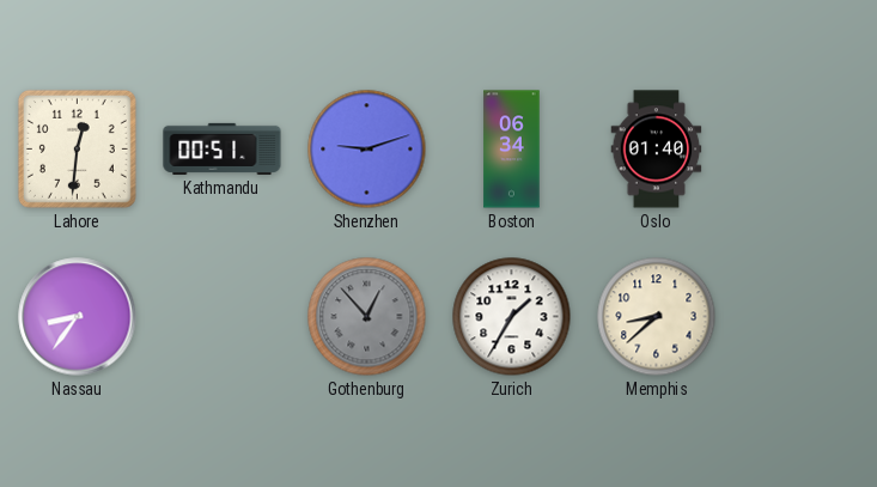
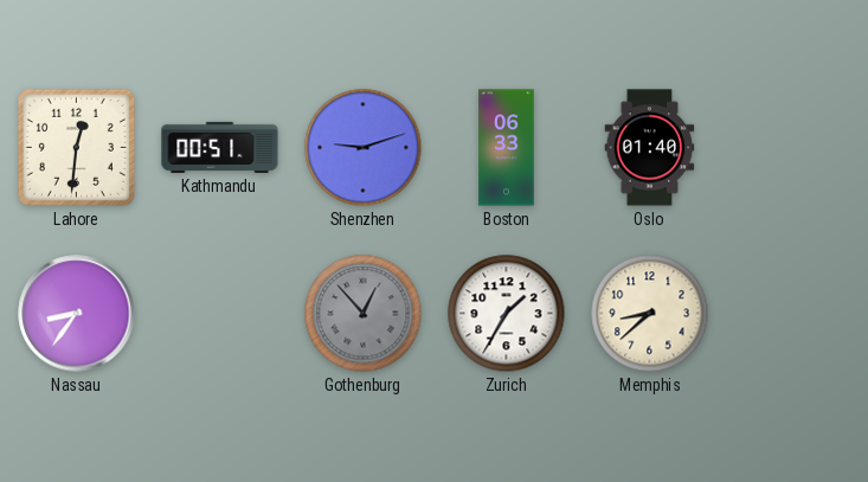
Boston: 06:34 -> 06:33 (507, 148)
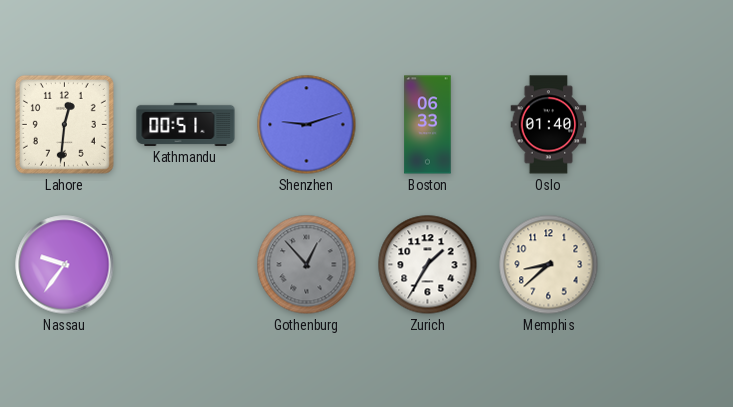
Nassau: 8:36 -> 9:36 (65, 265)
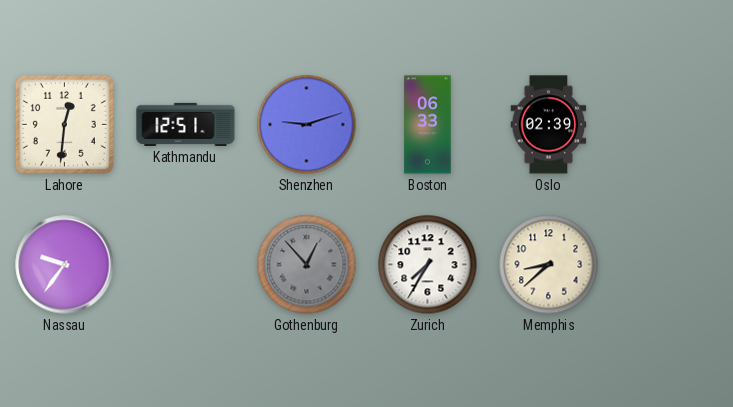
Kathmandu: 00:51 -> 12:51 (186, 124)
Oslo: 01:40 -> 02:39 (549, 125)
Zurich: 1:35 -> 7:35 (428, 265)
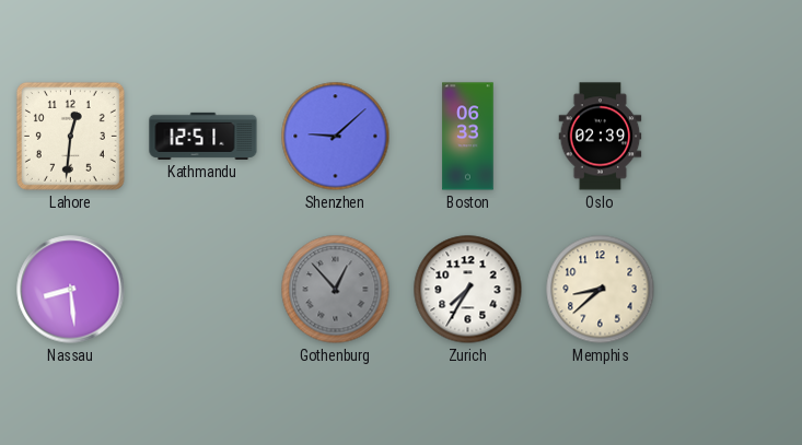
Shenzhen: 9:12 -> 9:08 (336, 137)
Nassau: 9:36 -> 8:29 (71, 290)
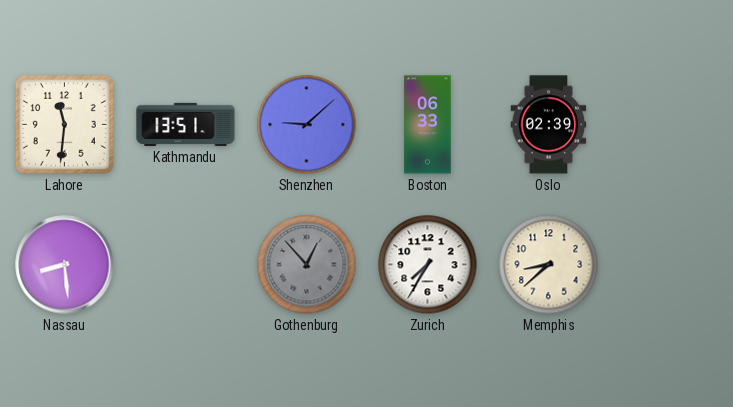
Lahore: 12:31 -> 11:31 (64, 124)
Kathmandu: 12:51 -> 13:51 (186, 124)
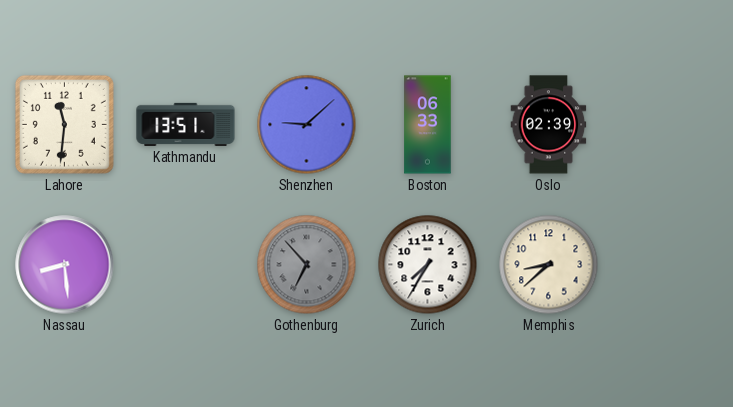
Gothenburg: 12:53 -> 6:53 (307, 265)
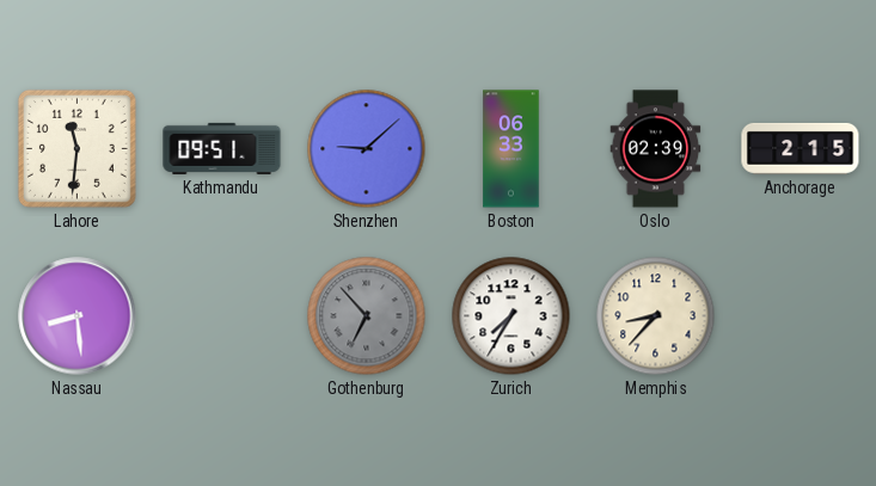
Kathmandu: 13:51 -> 09:51 (222, 148)
Anchorage: none -> 2:15 (801, 148)
Memphis: 8:38 -> 8:37 (656, 316)
